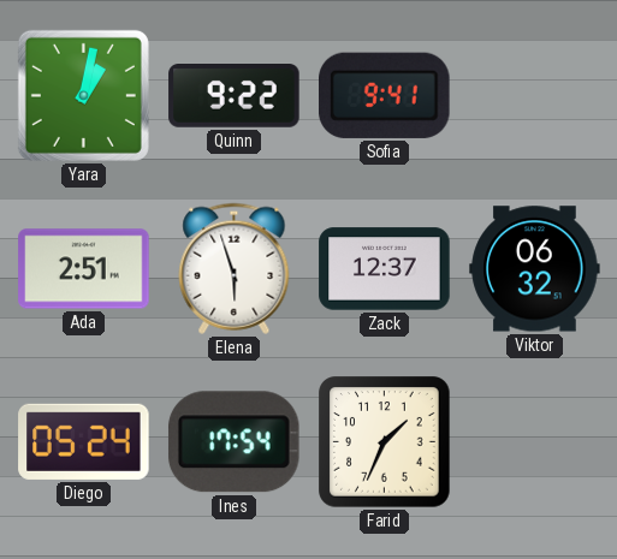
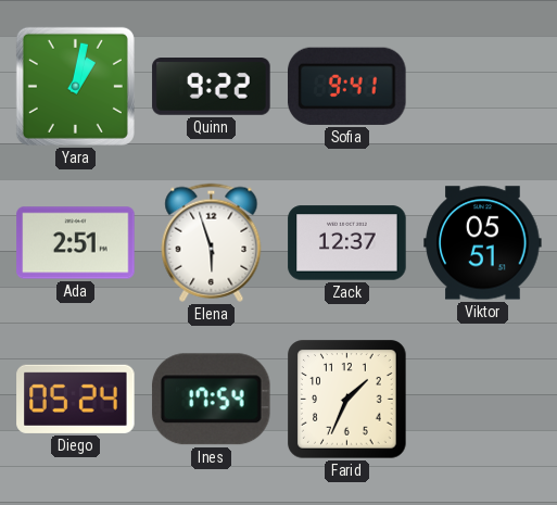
Viktor: 06:32 -> 05:51 (483, 243)
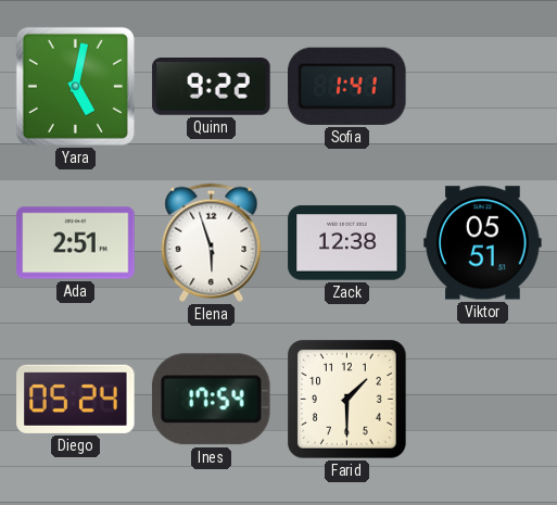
Yara: 1:02 -> 5:02 (75, 86)
Sofia: 9:41 -> 1:41 (347, 86)
Zack: 12:37 -> 12:38 (347, 243)
Farid: 1:34 -> 1:30 (347, 400)
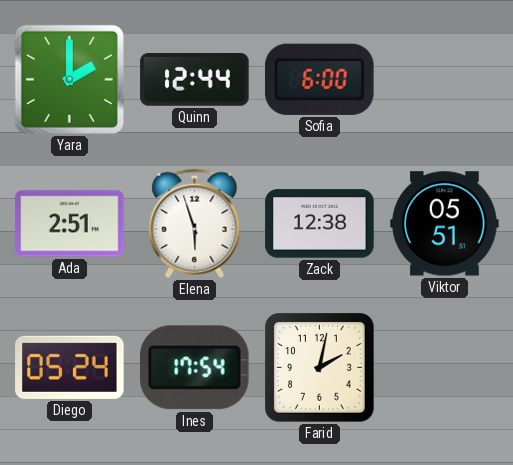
Yara: 5:02 -> 2:00 (69, 79)
Quinn: 9:22 -> 12:44 (195, 80)
Sofia: 1:41 -> 6:00 (320, 79)
Farid: 1:30 -> 2:02 (320, 368)
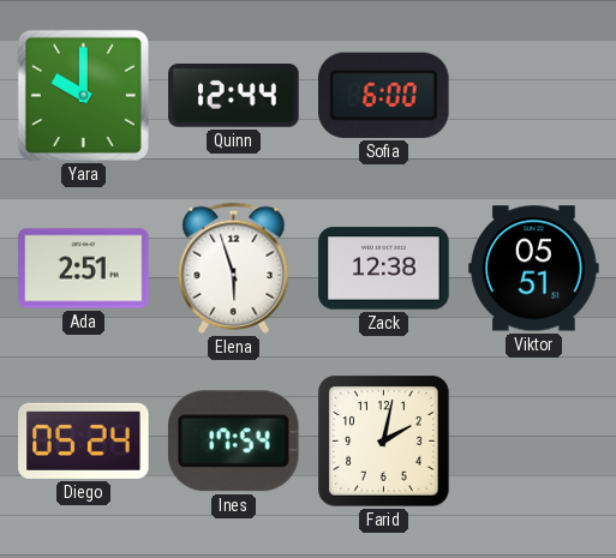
Yara: 2:00 -> 10:00 (83, 95)
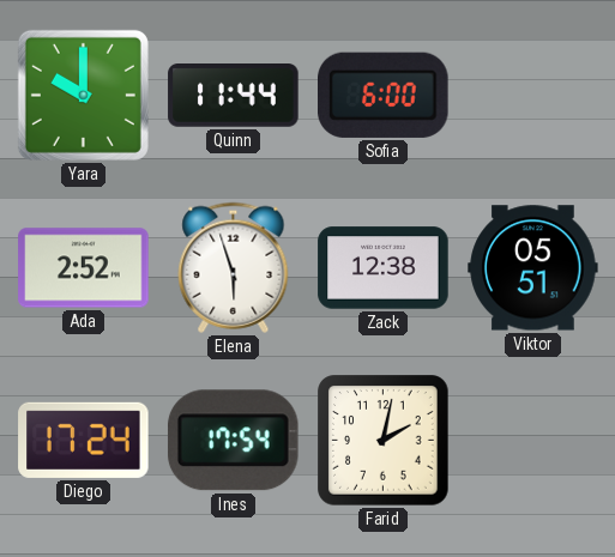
Quinn: 12:44 -> 11:44 (234, 96)
Ada: 2:51 -> 2:52 (84, 268)
Diego: 05:24 -> 17:24 (84, 440)
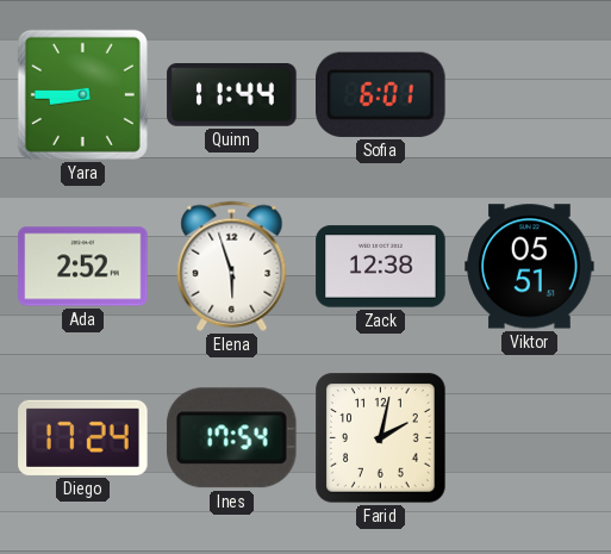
Yara: 10:00 -> 8:45 (82, 94)
Sofia: 6:00 -> 6:01 (381, 94)
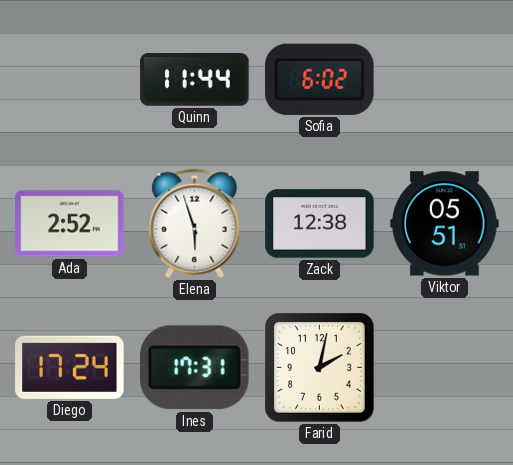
Yara: 8:45 -> none (82, 94)
Sofia: 6:01 -> 6:02 (320, 79)
Ines: 17:54 -> 17:31 (194, 368)
